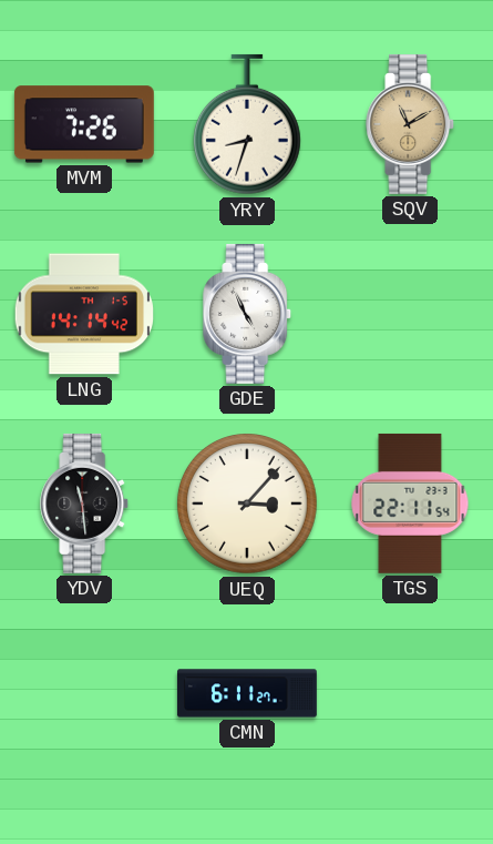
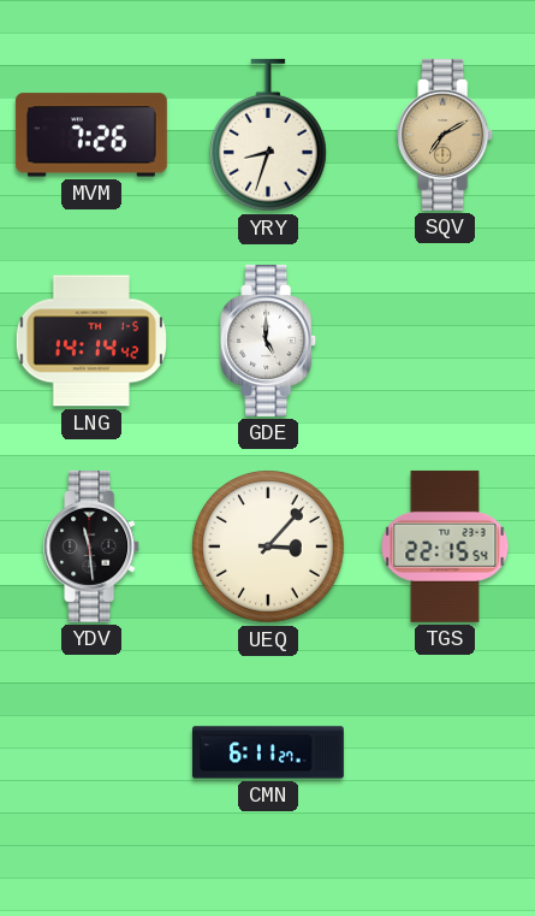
SQV: 11:10 -> 7:10 (446, 135)
GDE: 4:56 -> 5:00 (269, 341)
TGS: 22:11 -> 22:15 (445, 546)
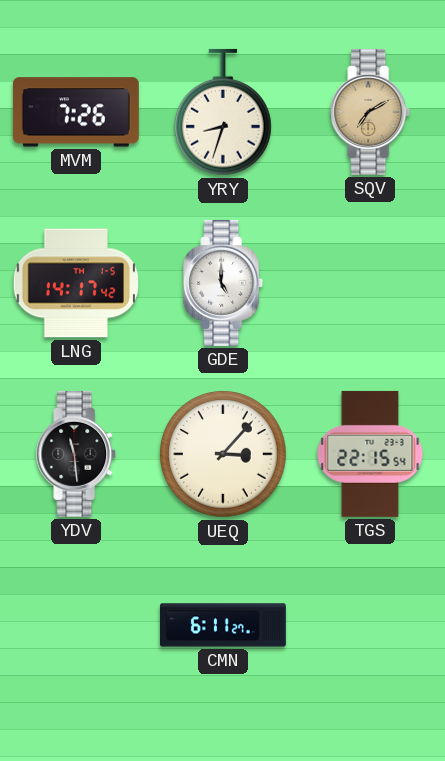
LNG: 14:14 -> 14:17 (75, 283)
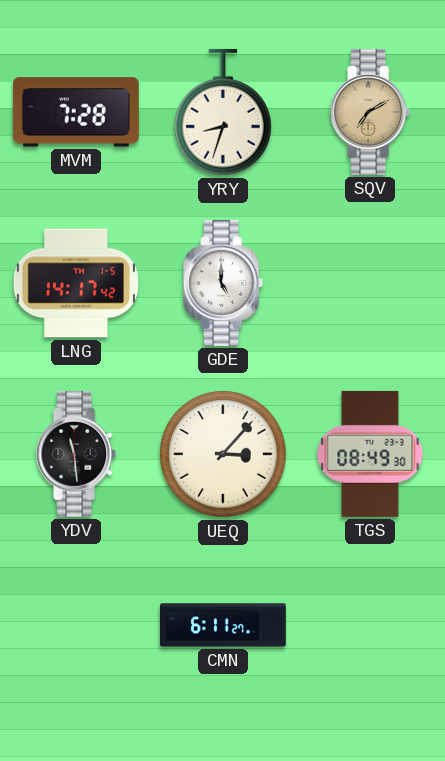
MVM: 7:26 -> 7:28 (76, 112)
TGS: 22:15 -> 08:49 (370, 454)
